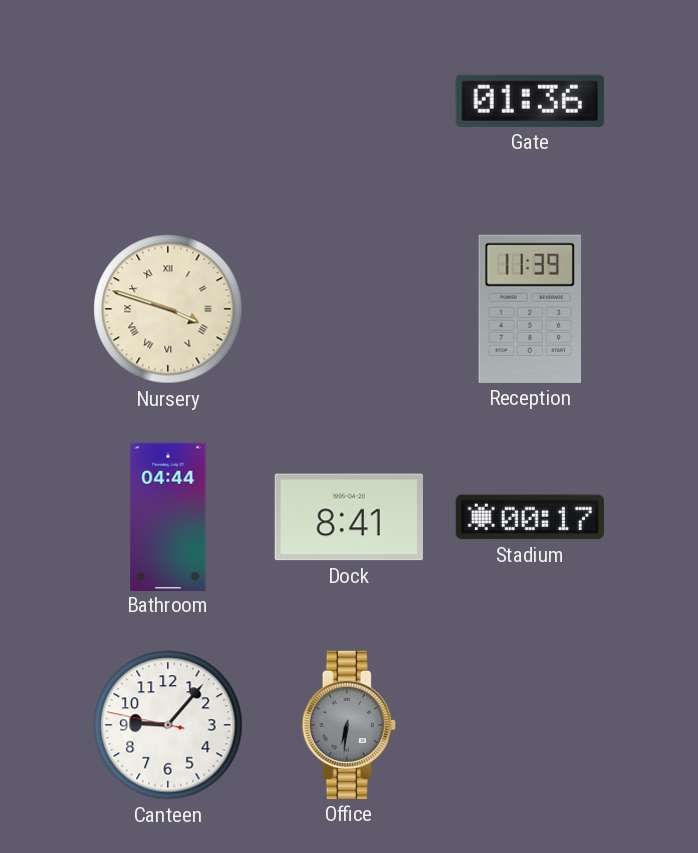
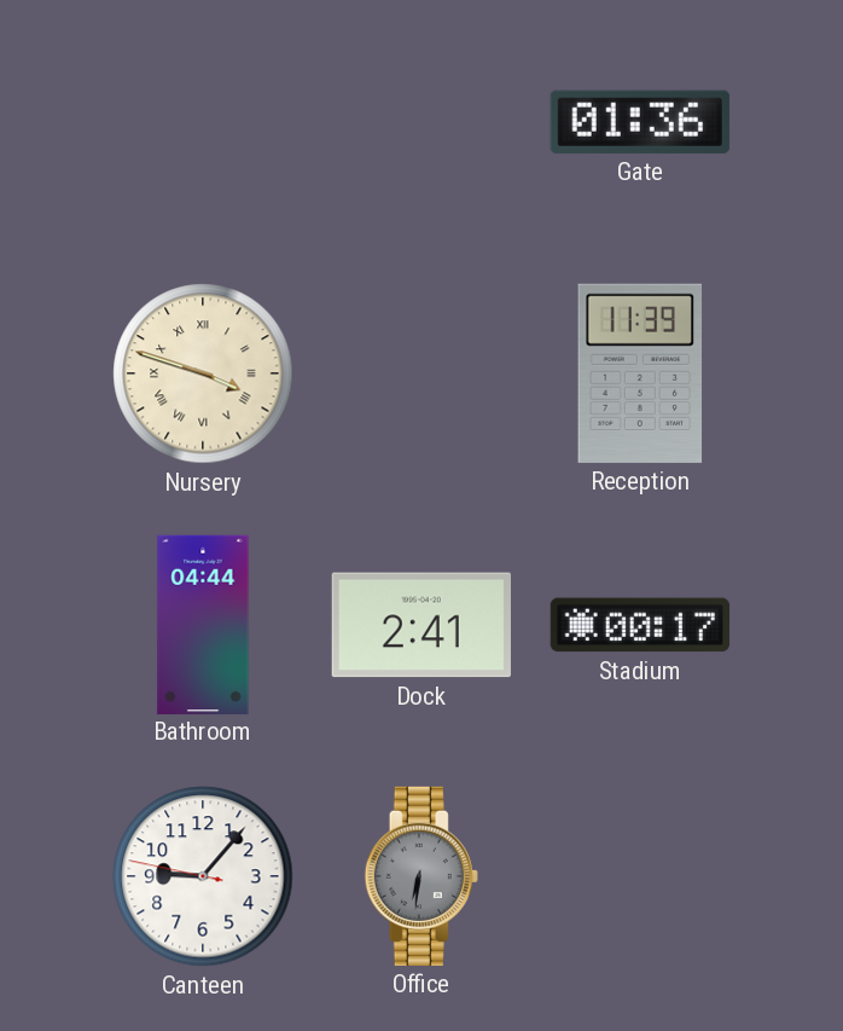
Dock: 8:41 -> 2:41 (421, 625)
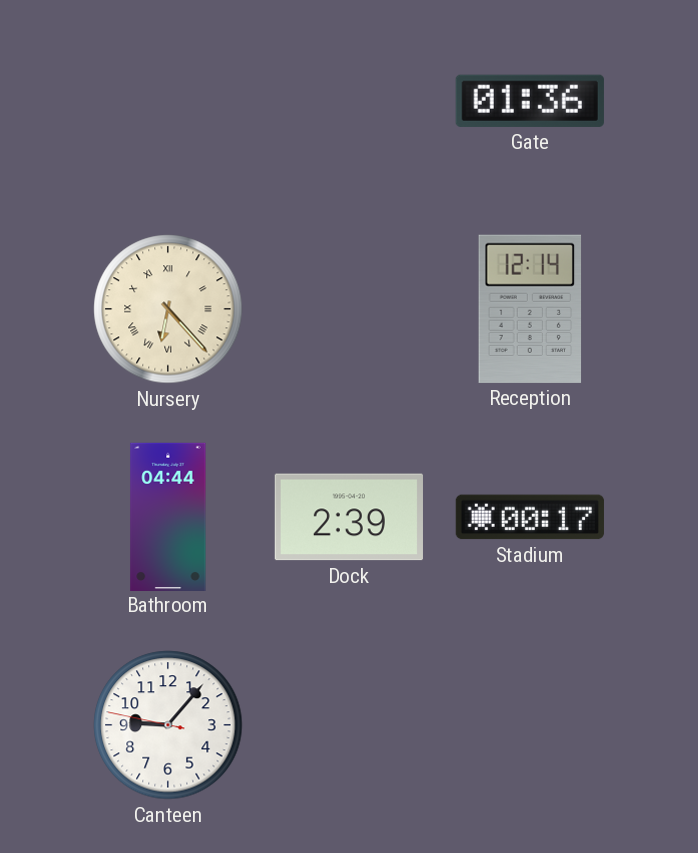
Nursery: 3:48 -> 6:23 (168, 309)
Reception: 11:39 -> 12:14 (530, 309)
Dock: 2:41 -> 2:39 (349, 517)
Office: 6:31 -> none (421, 876)
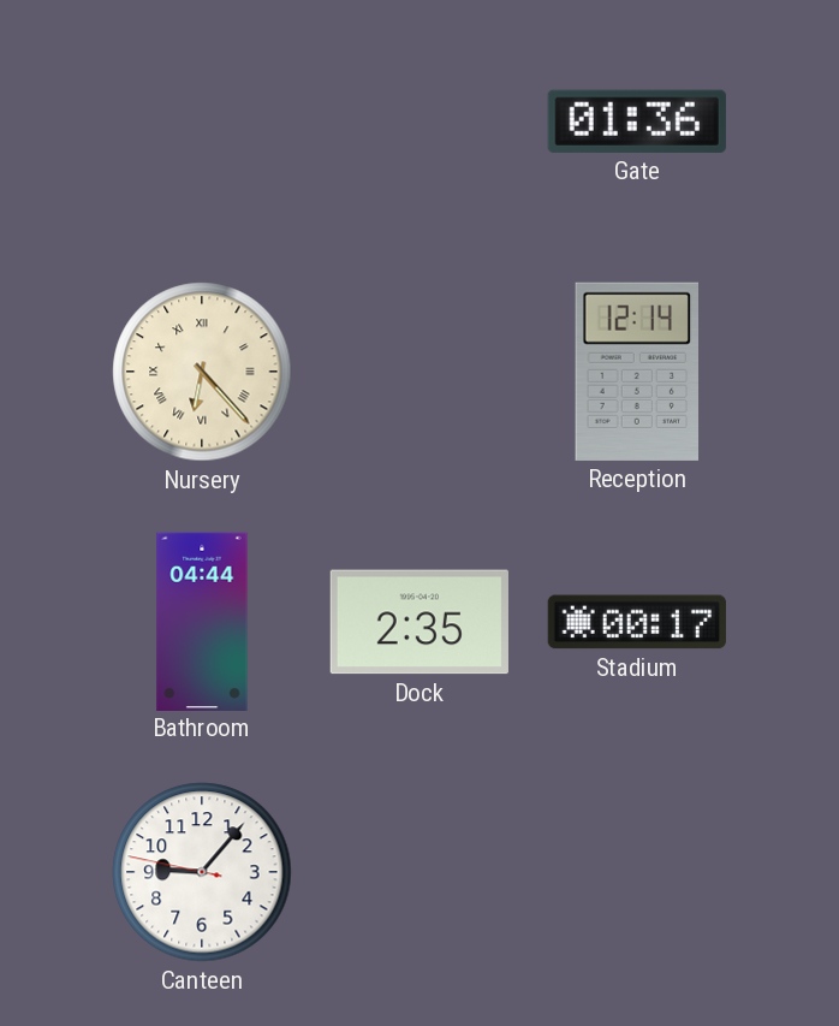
Dock: 2:39 -> 2:35 (419, 622)
